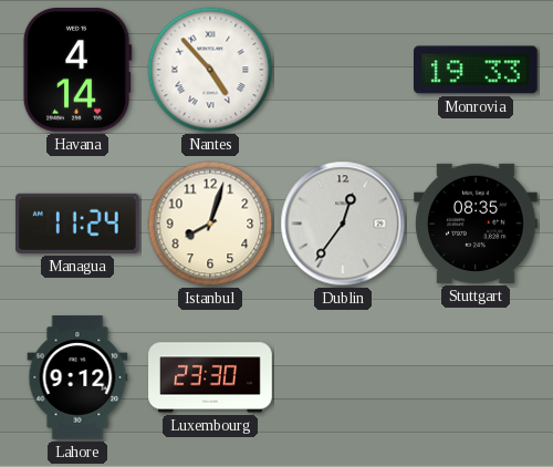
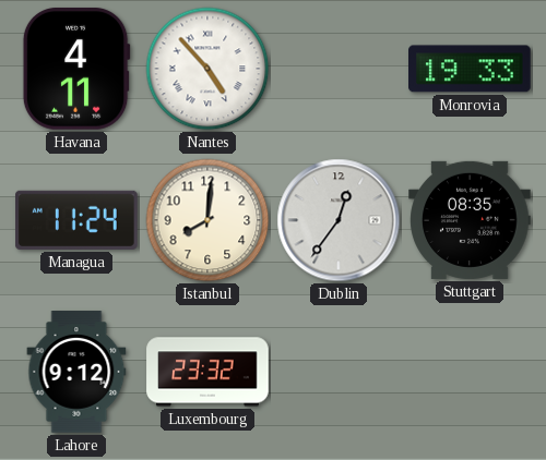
Havana: 4:14 -> 4:11 (76, 69)
Istanbul: 8:03 -> 8:01 (207, 220)
Luxembourg: 23:30 -> 23:32 (207, 372)
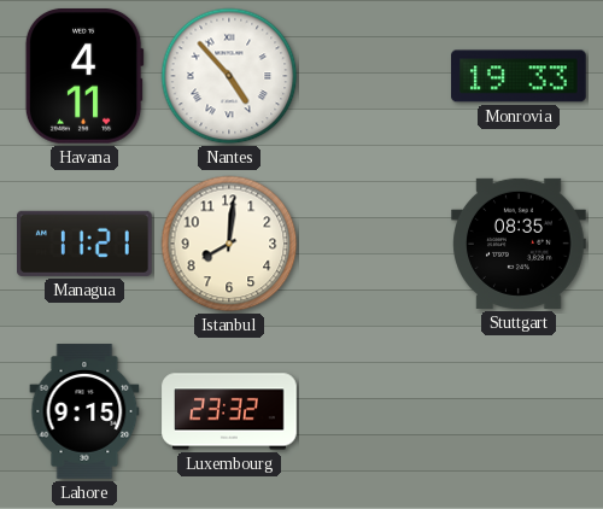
Managua: 11:24 -> 11:21 (86, 244)
Dublin: 12:36 -> none (339, 220)
Lahore: 9:12 -> 9:15 (84, 411)
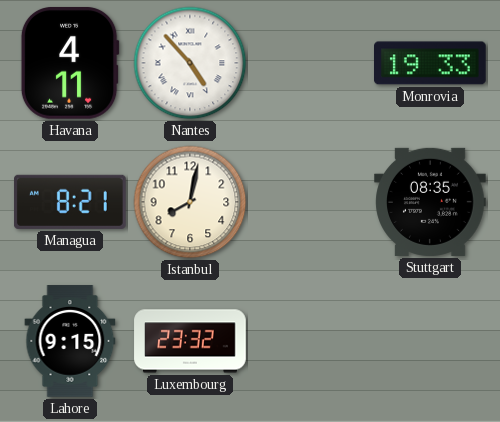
Managua: 11:21 -> 8:21 (71, 202)
Istanbul: 8:01 -> 8:02 (190, 202)
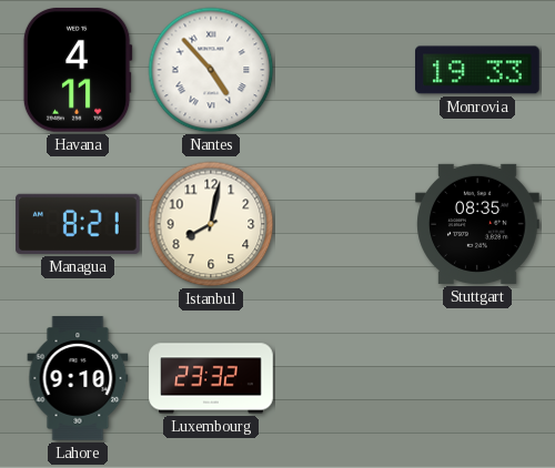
Lahore: 9:15 -> 9:10 (78, 378)
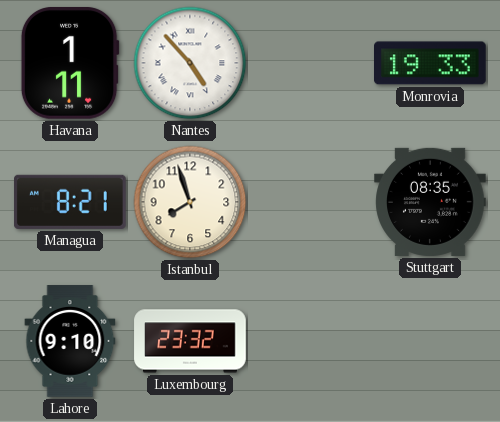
Havana: 4:11 -> 1:11 (70, 63)
Istanbul: 8:02 -> 7:57 (190, 202)
